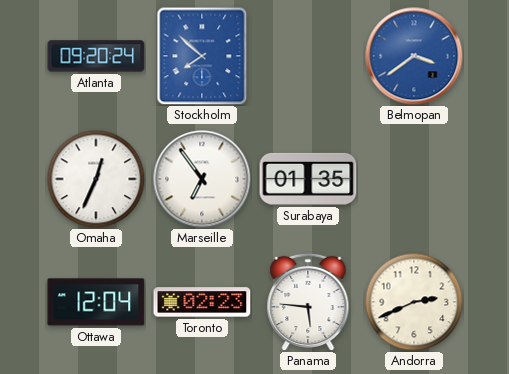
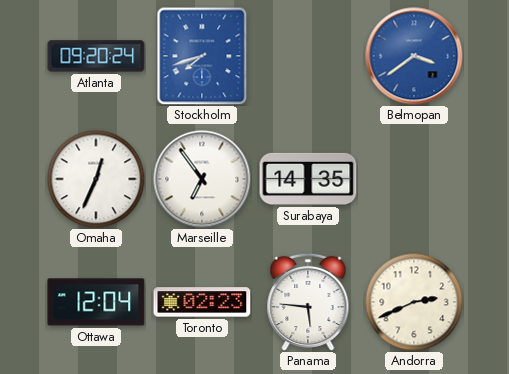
Stockholm: 7:52 -> 7:42 (202, 56)
Surabaya: 01:35 -> 14:35 (308, 179)
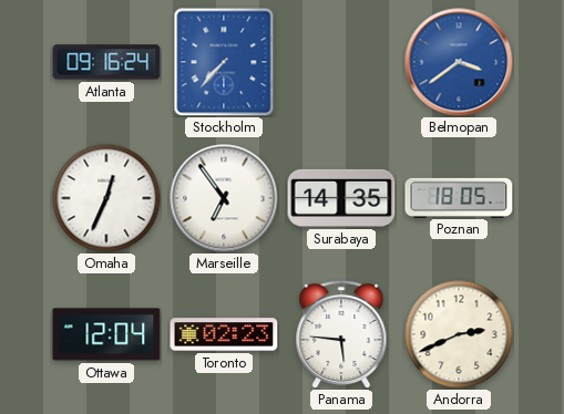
Atlanta: 09:20 -> 09:16 (106, 62)
Stockholm: 7:42 -> 7:37 (224, 62)
Poznan: none -> 18:05 (459, 197)
